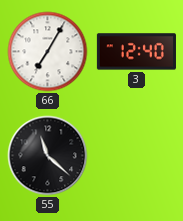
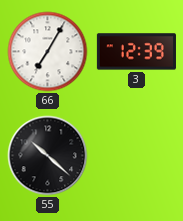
3: 12:40 -> 12:39 (136, 52)
55: 11:22 -> 10:22 (48, 156)
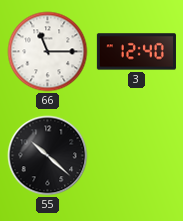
66: 7:05 -> 11:15 (48, 52)
3: 12:39 -> 12:40 (136, 52)
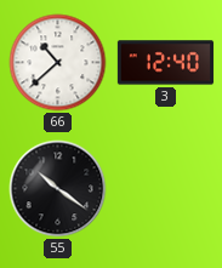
66: 11:15 -> 10:38 (58, 63)
55: 10:22 -> 10:21 (58, 189)
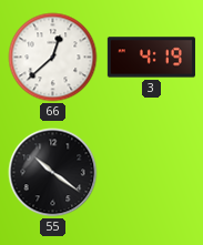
66: 10:38 -> 12:38 (53, 58)
3: 12:40 -> 4:19 (151, 58)
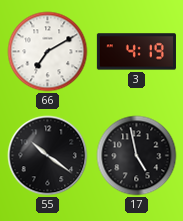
66: 12:38 -> 7:10 (48, 52)
17: none -> 4:58 (137, 156)
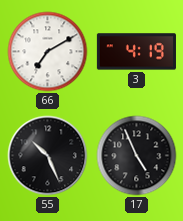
55: 10:21 -> 10:26 (48, 156)
17: 4:58 -> 4:56 (137, 156)
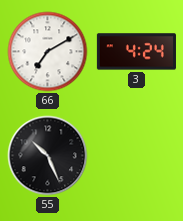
3: 4:19 -> 4:24 (136, 52)
17: 4:56 -> none (137, 156)
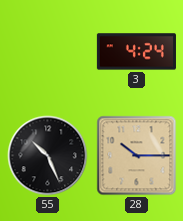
66: 7:10 -> none (48, 52)
28: none -> 10:15 (137, 156)
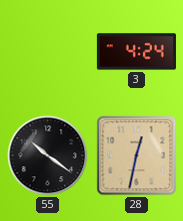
55: 10:26 -> 10:21 (48, 156)
28: 10:15 -> 12:32 (137, 156)
